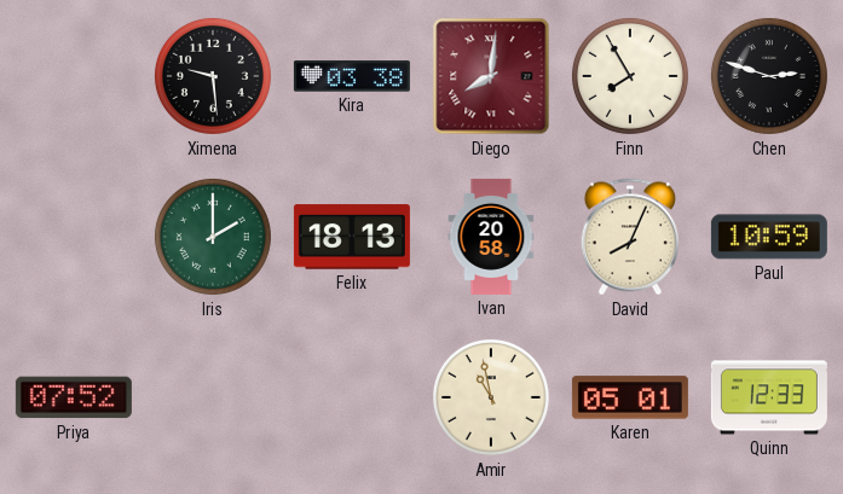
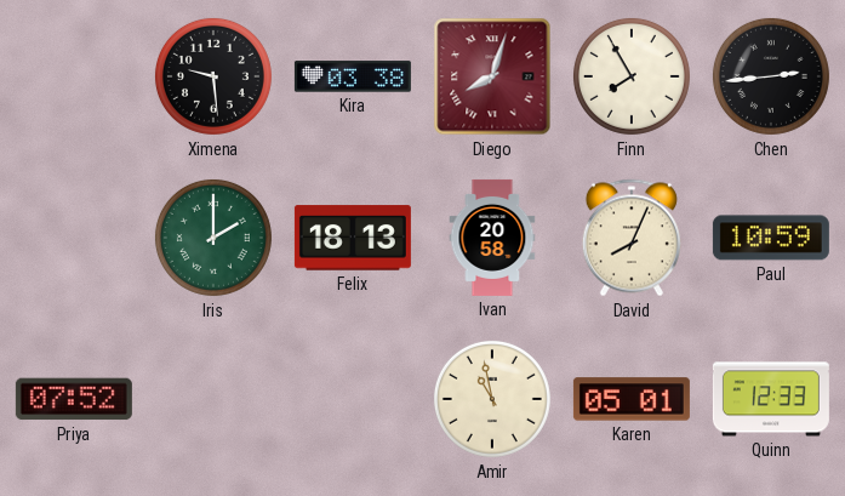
Diego: 8:01 -> 8:03 (492, 76)
Chen: 2:48 -> 2:44 (771, 76)
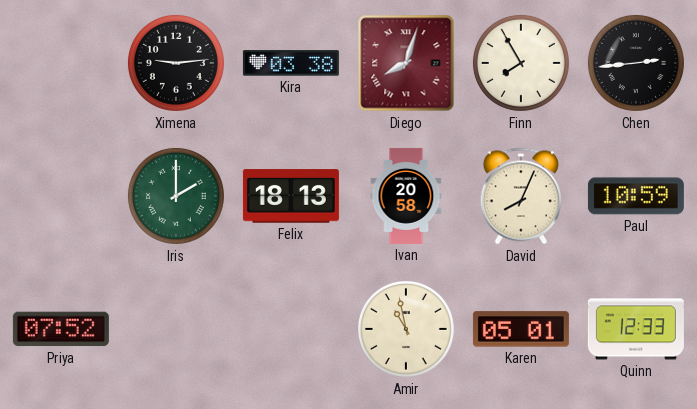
Ximena: 9:29 -> 9:14 (176, 63)
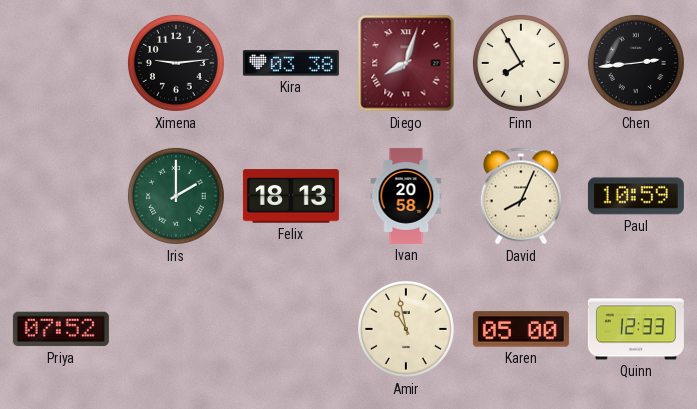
Karen: 05:01 -> 05:00 (521, 329)
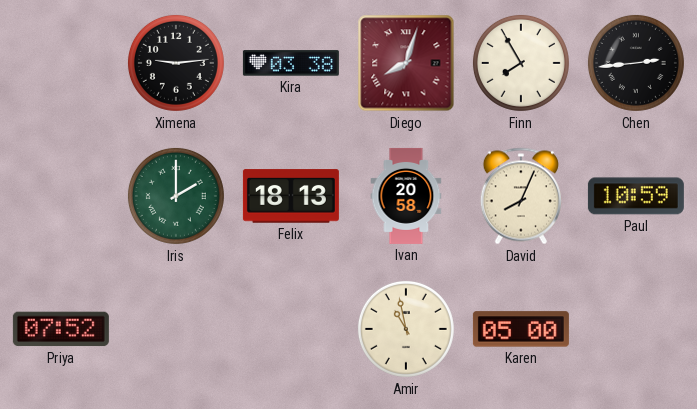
Quinn: 12:33 -> none (636, 329)
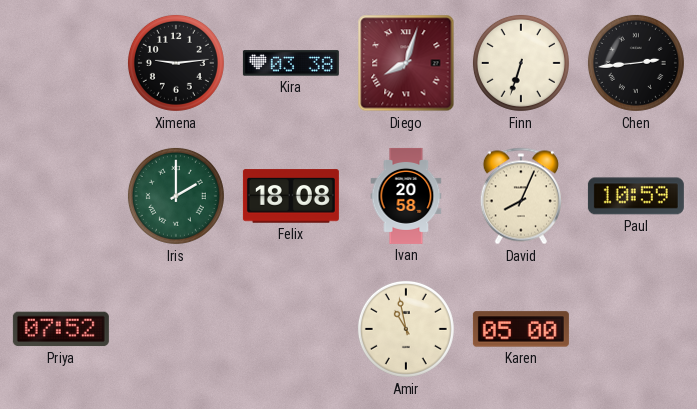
Finn: 7:55 -> 6:33 (521, 63)
Felix: 18:13 -> 18:08 (291, 196)
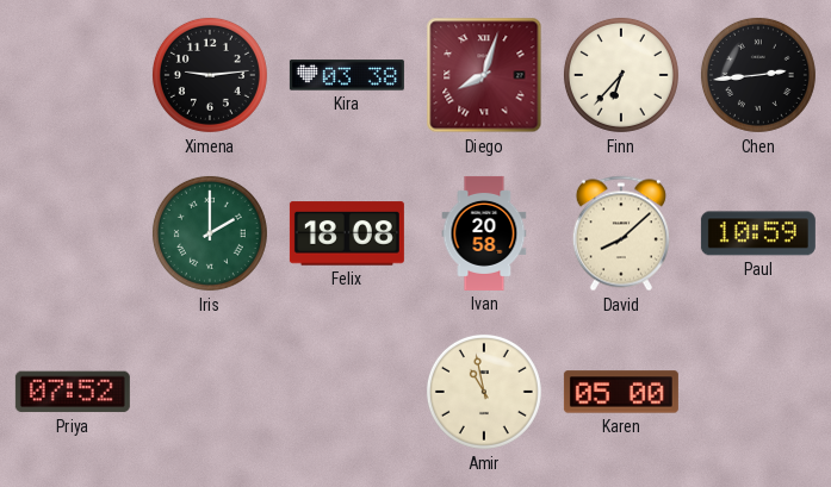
Finn: 6:33 -> 6:37 (621, 75)
David: 8:04 -> 8:08 (621, 233)
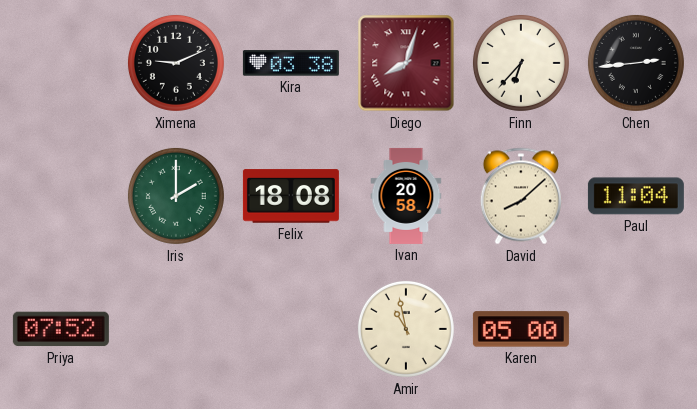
Ximena: 9:14 -> 9:11 (176, 63)
Paul: 10:59 -> 11:04 (636, 196)
